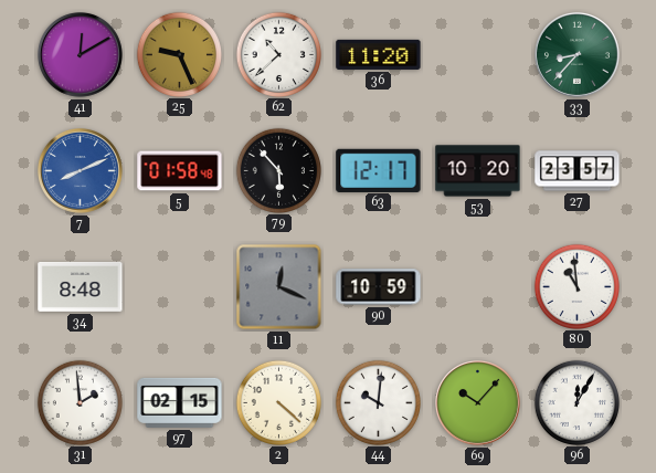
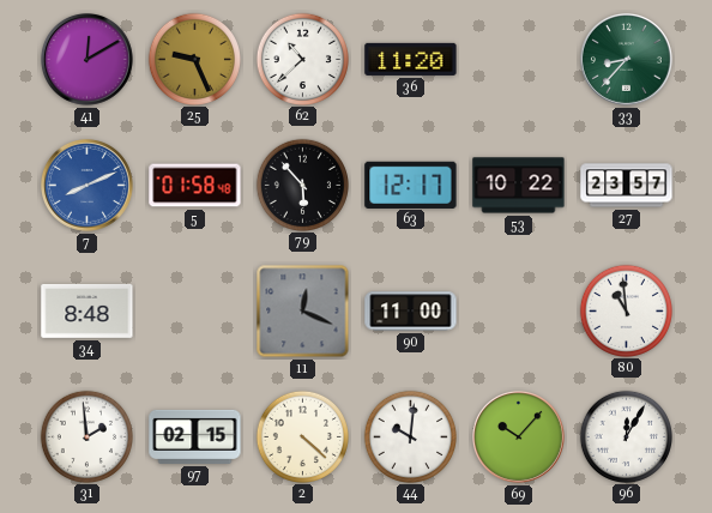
53: 10:20 -> 10:22 (519, 186)
90: 10:59 -> 11:00 (411, 312)
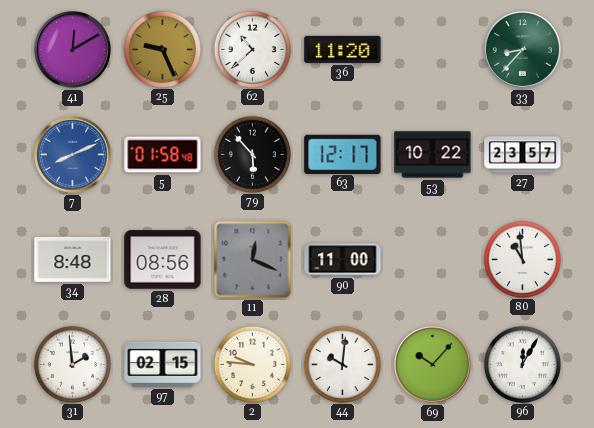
28: none -> 08:56 (163, 260)
2: 4:22 -> 9:46 (252, 364)
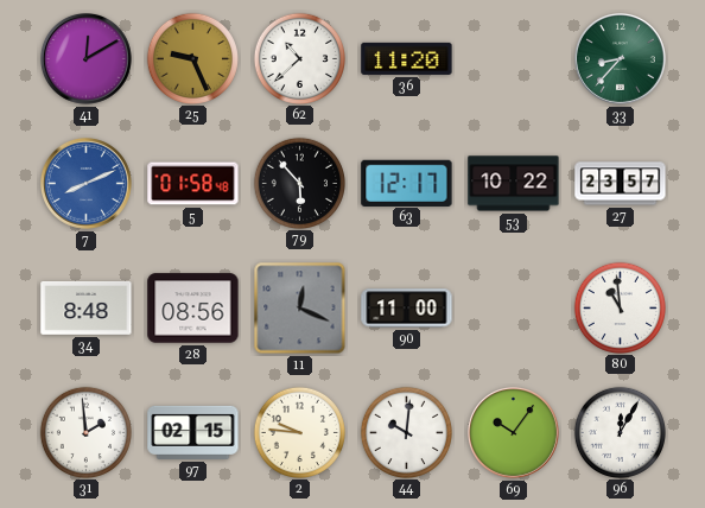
69: 10:07 -> 10:06 (514, 433)
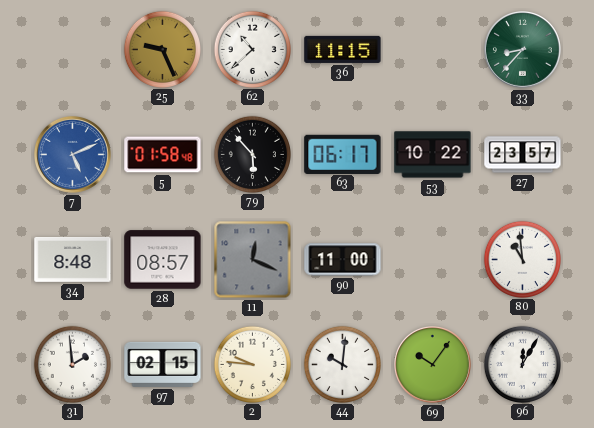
41: 12:10 -> none (87, 59)
36: 11:20 -> 11:15 (343, 49)
7: 8:11 -> 5:11 (73, 155)
63: 12:17 -> 06:17 (343, 154)
28: 08:56 -> 08:57 (163, 260)
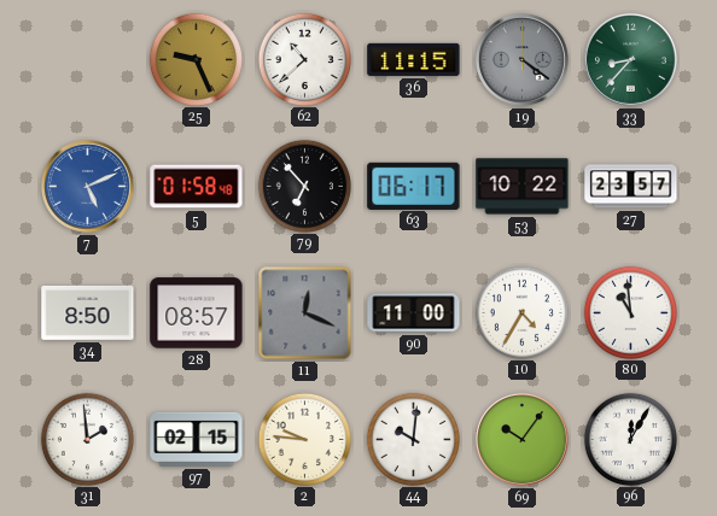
19: none -> 4:21 (523, 60)
79: 5:53 -> 6:53 (304, 186)
34: 8:48 -> 8:50 (88, 312)
10: none -> 4:35 (521, 312)
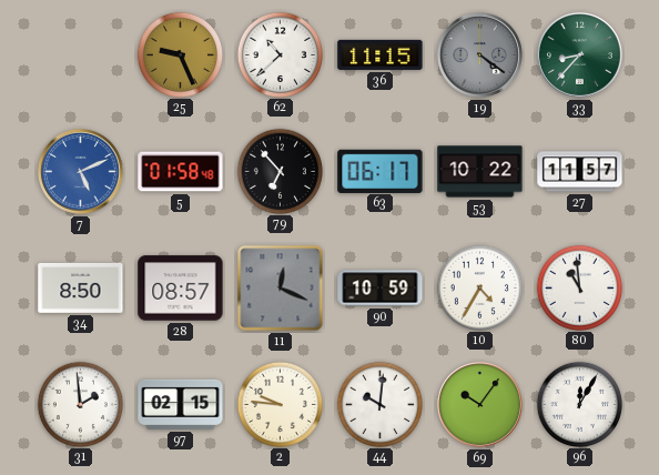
27: 23:57 -> 11:57 (580, 172)
90: 11:00 -> 10:59 (381, 289)
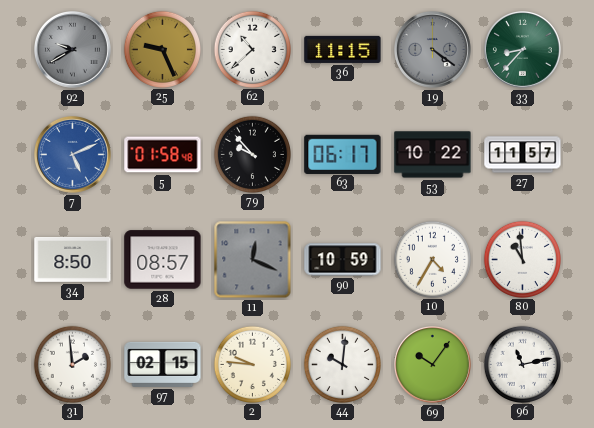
92: none -> 9:40 (73, 50)
79: 6:53 -> 9:53 (252, 154)
96: 12:05 -> 11:13 (522, 364)
